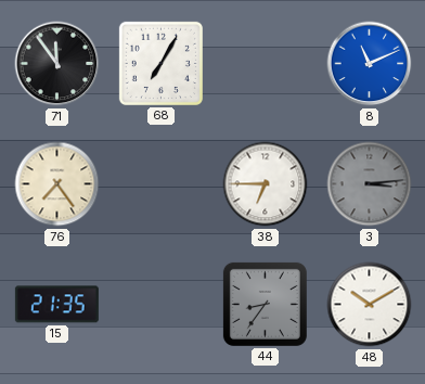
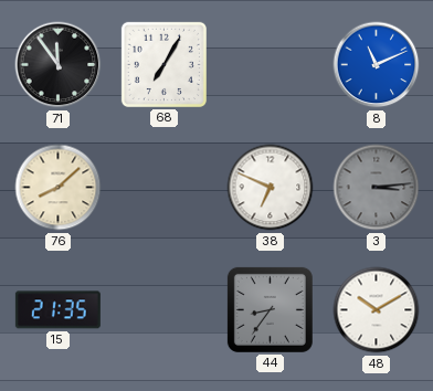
76: 7:24 -> 8:08 (59, 188)
38: 6:45 -> 6:49 (271, 188)
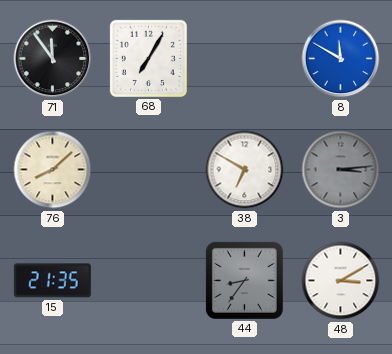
8: 11:11 -> 11:50 (341, 59)
38: 6:49 -> 6:50 (245, 170)
48: 10:10 -> 3:10 (341, 281)
